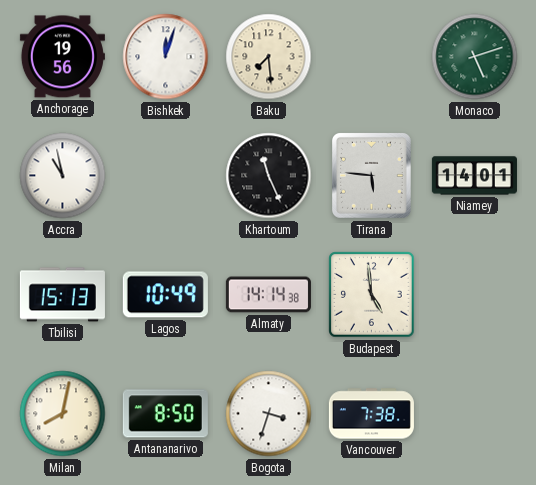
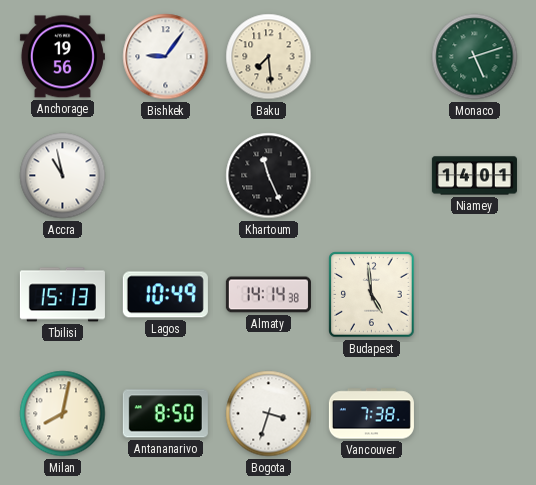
Bishkek: 12:03 -> 9:06 (166, 57)
Tirana: 5:46 -> none (372, 176)
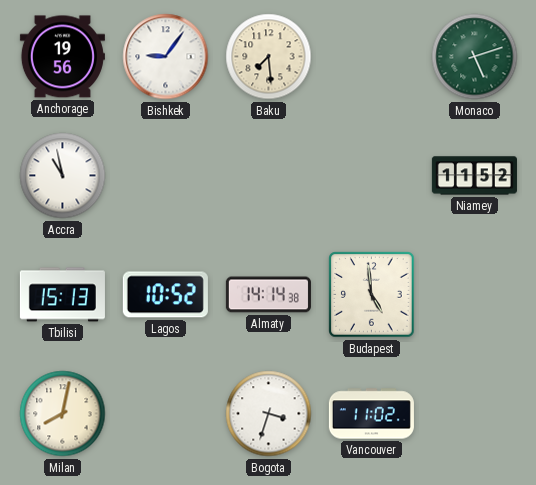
Khartoum: 11:26 -> none (269, 176)
Niamey: 14:01 -> 11:52 (474, 176)
Lagos: 10:49 -> 10:52 (165, 295)
Antananarivo: 8:50 -> none (165, 414)
Vancouver: 7:38 -> 11:02 (371, 414)
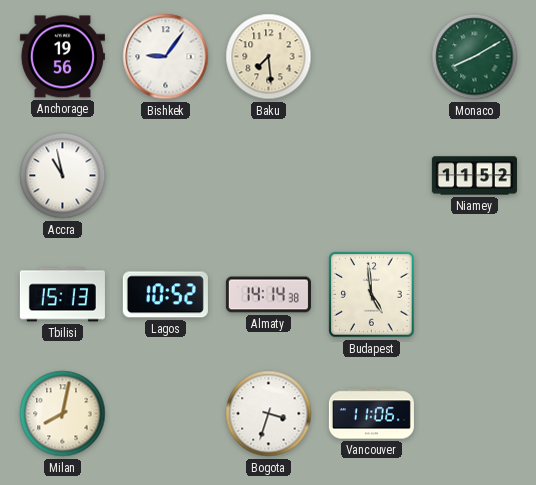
Monaco: 5:12 -> 8:10 (475, 57)
Vancouver: 11:02 -> 11:06 (371, 414)
